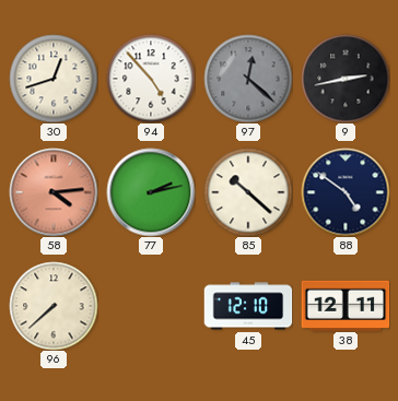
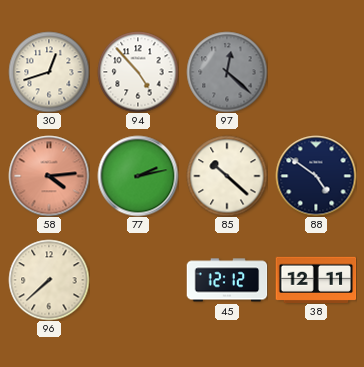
9: 2:43 -> none (346, 79)
45: 12:10 -> 12:12 (227, 280)
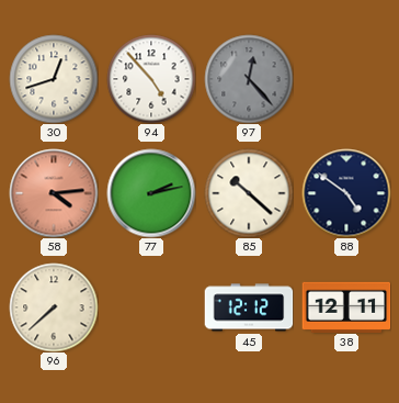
97: 12:22 -> 12:23 (249, 79)
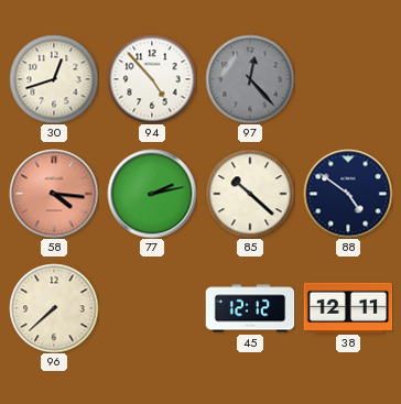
58: 4:14 -> 4:16 (54, 194)
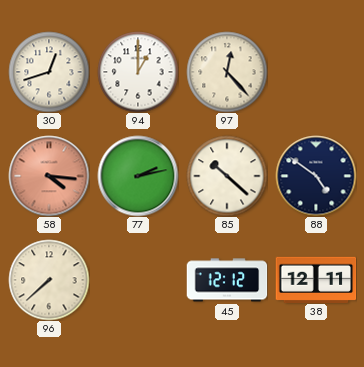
94: 4:53 -> 1:00 (138, 72)
97 dial: grey -> cream (227, 72)
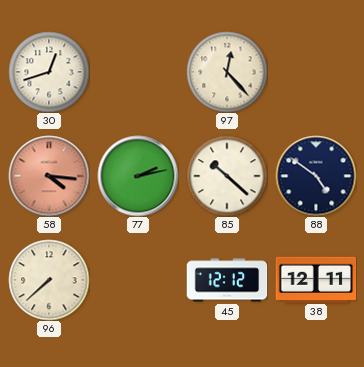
94: 1:00 -> none (138, 72)
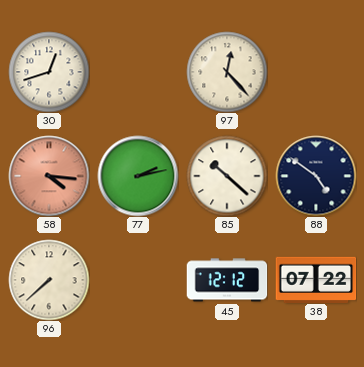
38: 12:11 -> 07:22 (316, 279)
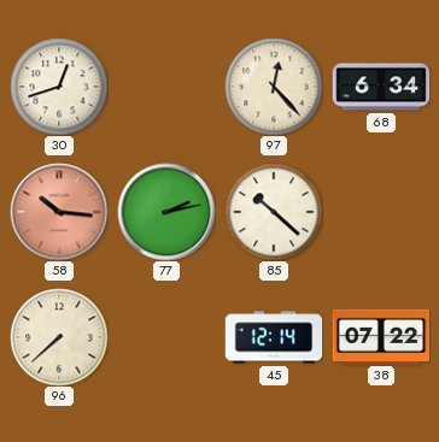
68: none -> 6:34 (381, 87)
58: 4:16 -> 10:16 (59, 212)
88: 4:51 -> none (316, 176)
45: 12:12 -> 12:14 (274, 337)
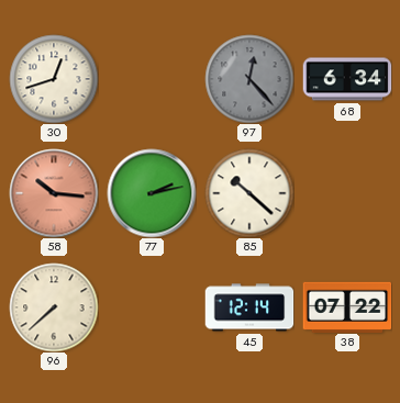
97 dial: cream -> grey (249, 79)
